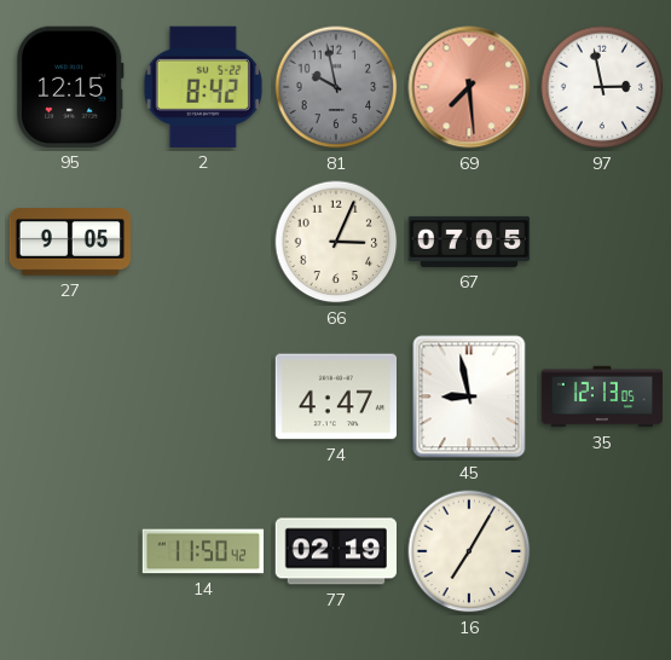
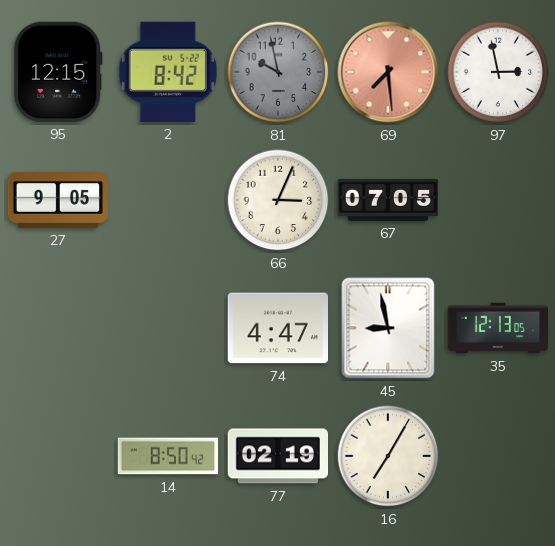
14: 11:50 -> 8:50 (168, 456)
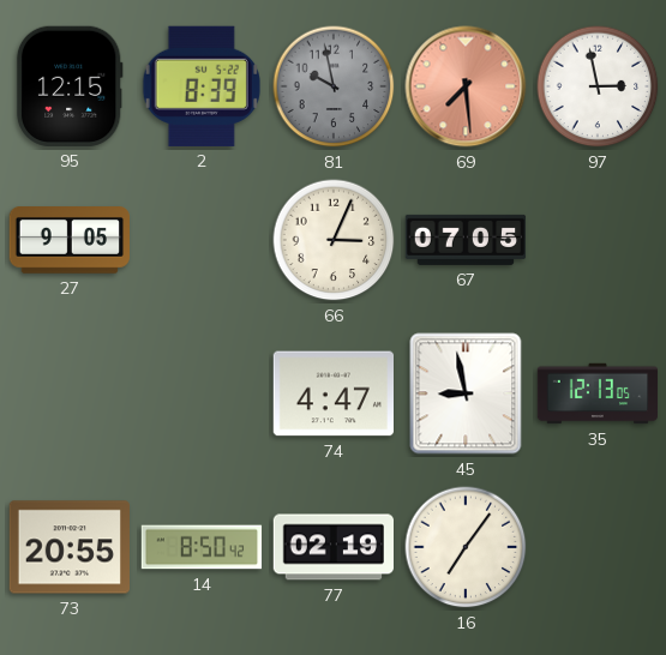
2: 8:42 -> 8:39 (202, 86)
73: none -> 20:55 (68, 547)
16: 7:05 -> 7:06 (466, 547)
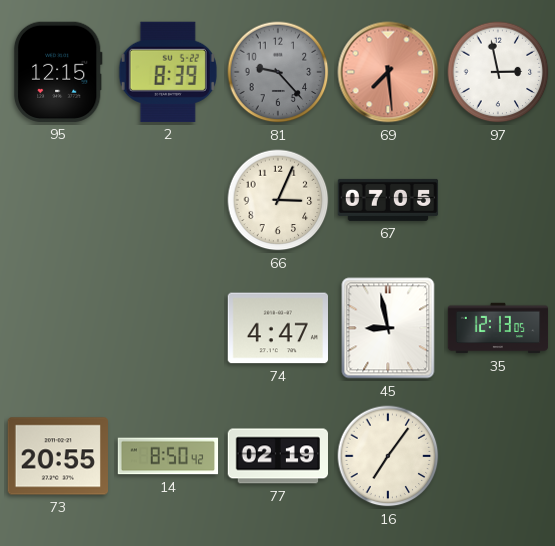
81: 9:58 -> 9:23 (278, 72)
27: 9:05 -> none (68, 241)
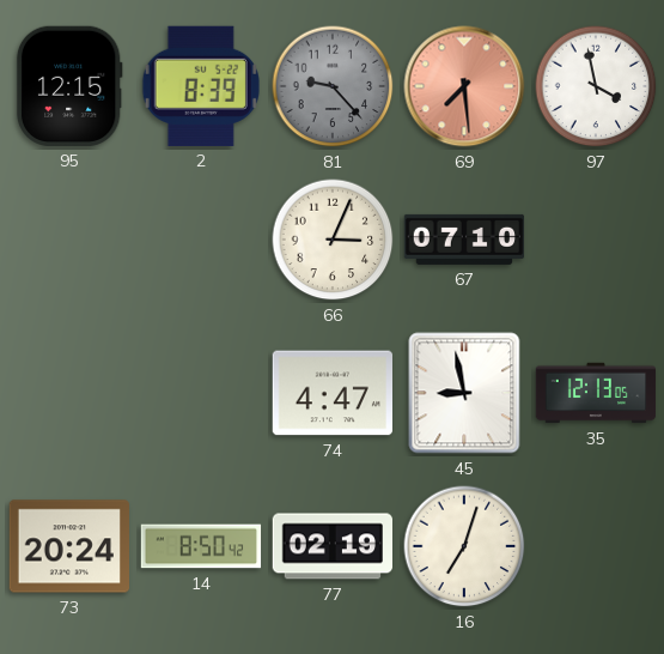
97: 2:58 -> 3:58 (596, 86)
67: 07:05 -> 07:10 (464, 240)
73: 20:55 -> 20:24 (68, 546)
16: 7:06 -> 7:03 (464, 546)
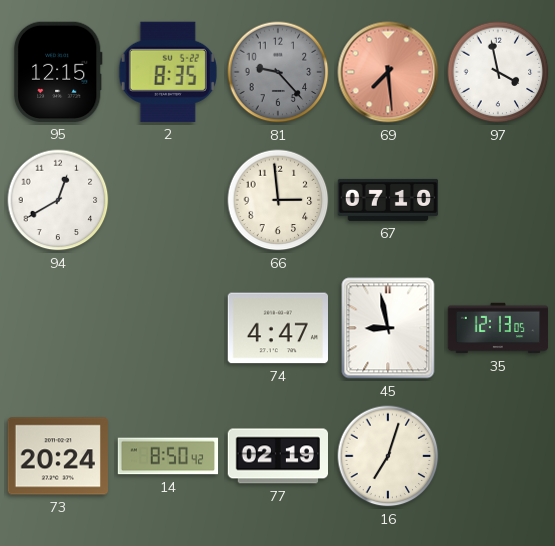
2: 8:39 -> 8:35 (168, 72)
94: none -> 12:40 (58, 200)
66: 3:04 -> 2:59 (278, 200)
